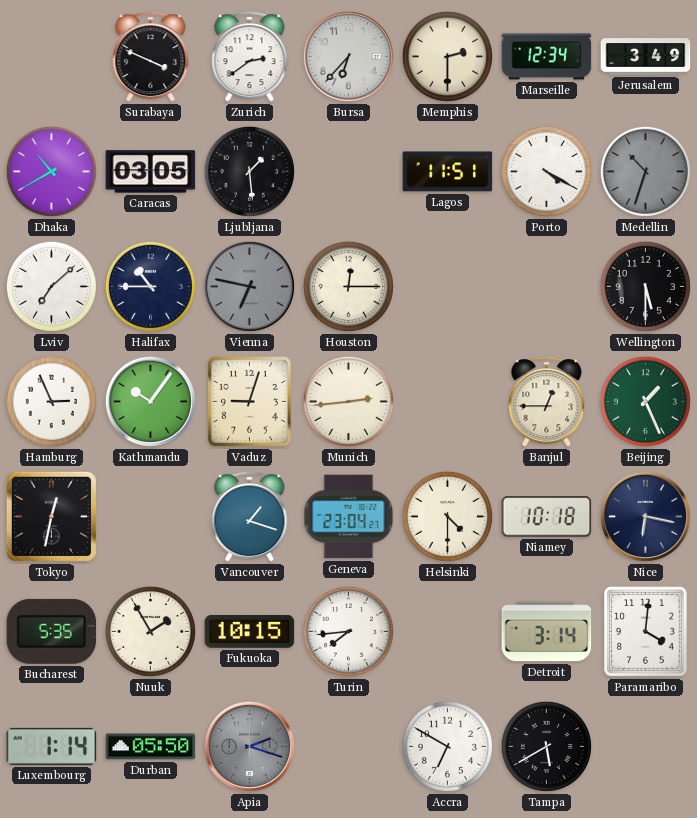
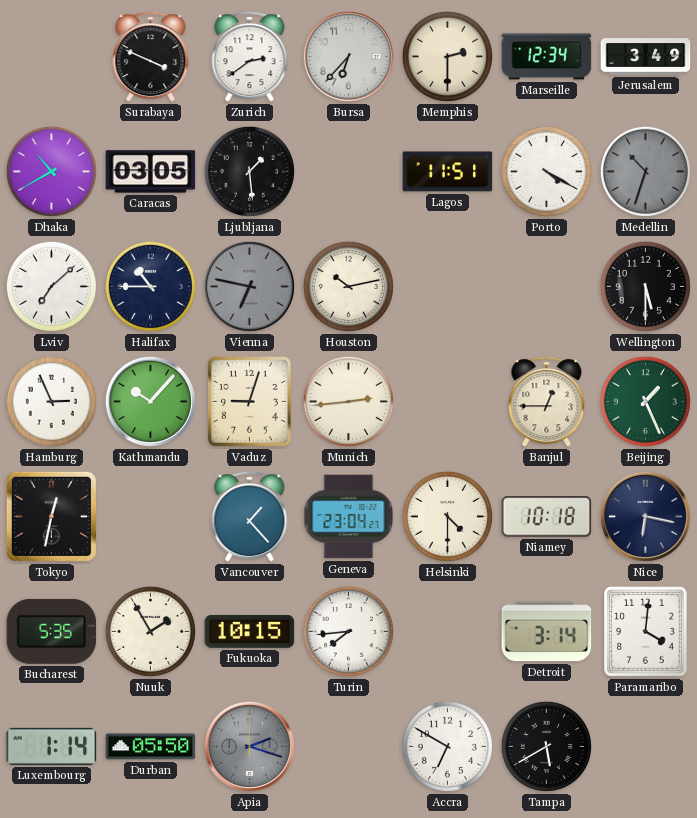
Houston: 12:15 -> 10:13 (348, 286)
Kathmandu: 10:06 -> 10:07 (150, 401)
Vancouver: 1:18 -> 1:23 (250, 517)
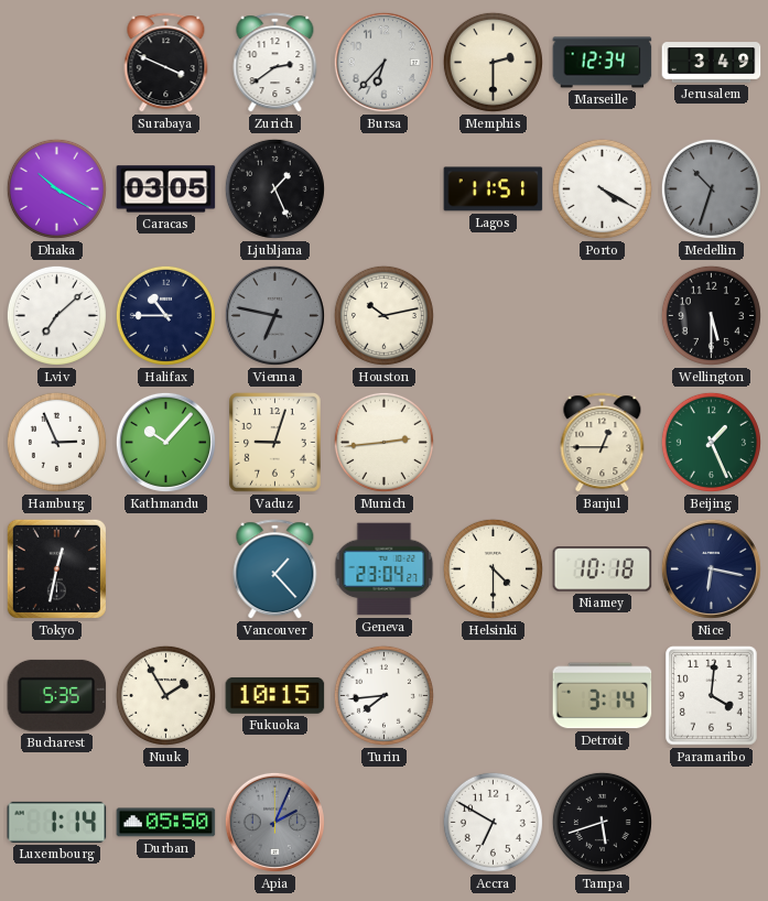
Dhaka: 10:40 -> 10:20 (56, 188)
Ljubljana: 1:29 -> 1:26 (274, 188)
Apia: 2:18 -> 2:04 (274, 822)
Tampa: 5:40 -> 5:42 (602, 822)
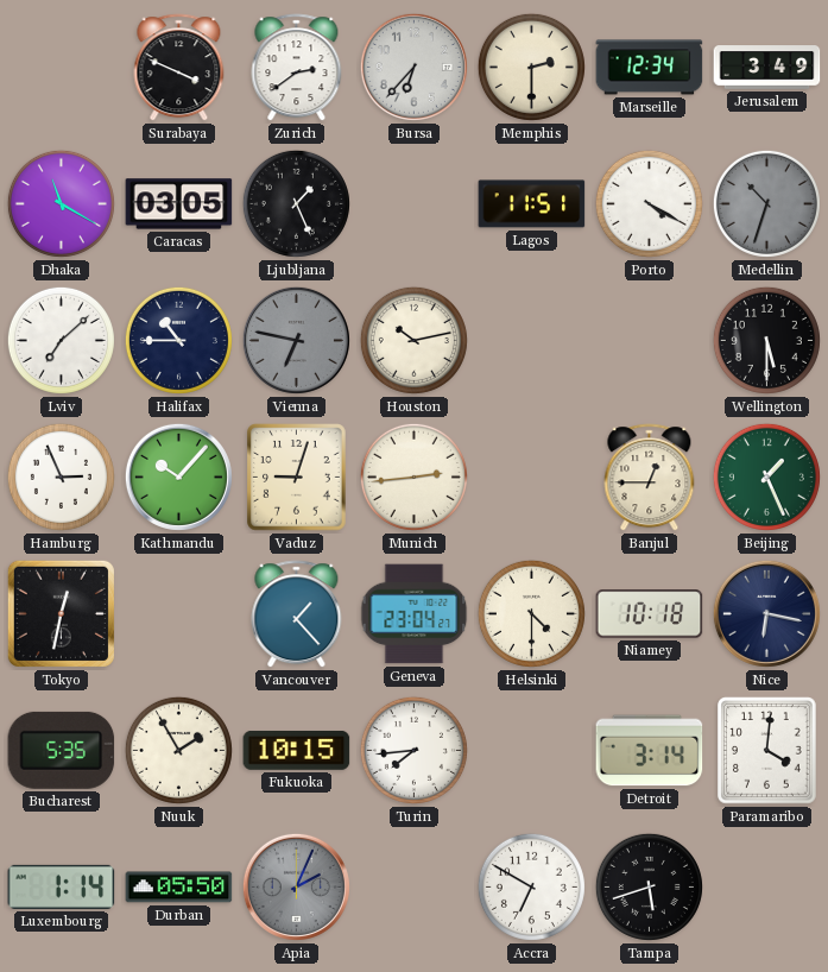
Dhaka: 10:20 -> 11:20 (61, 203)
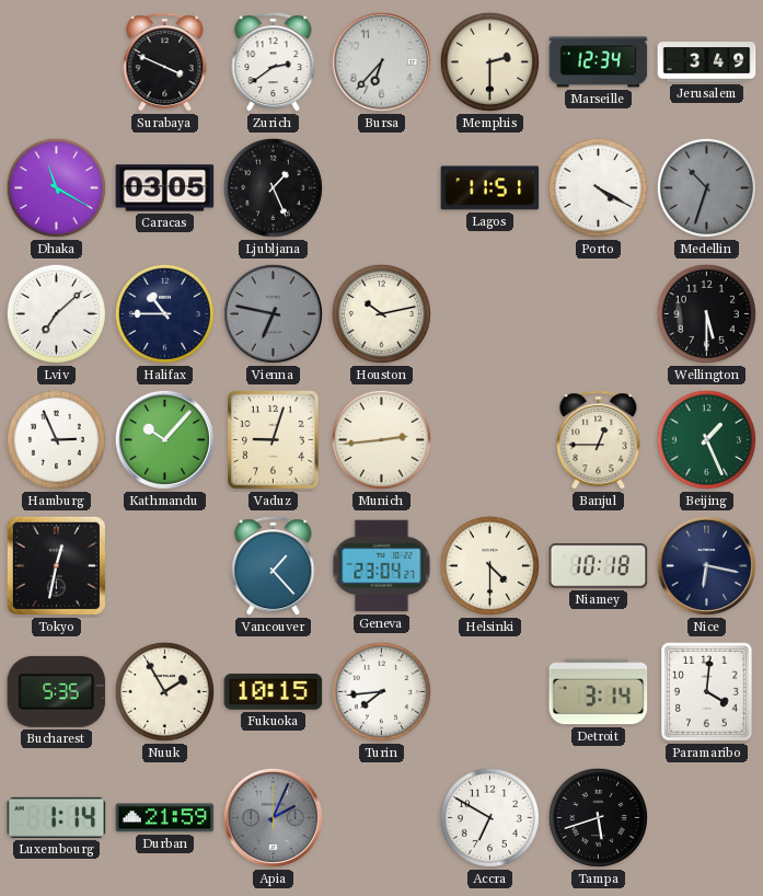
Durban: 05:50 -> 21:59 (165, 818)
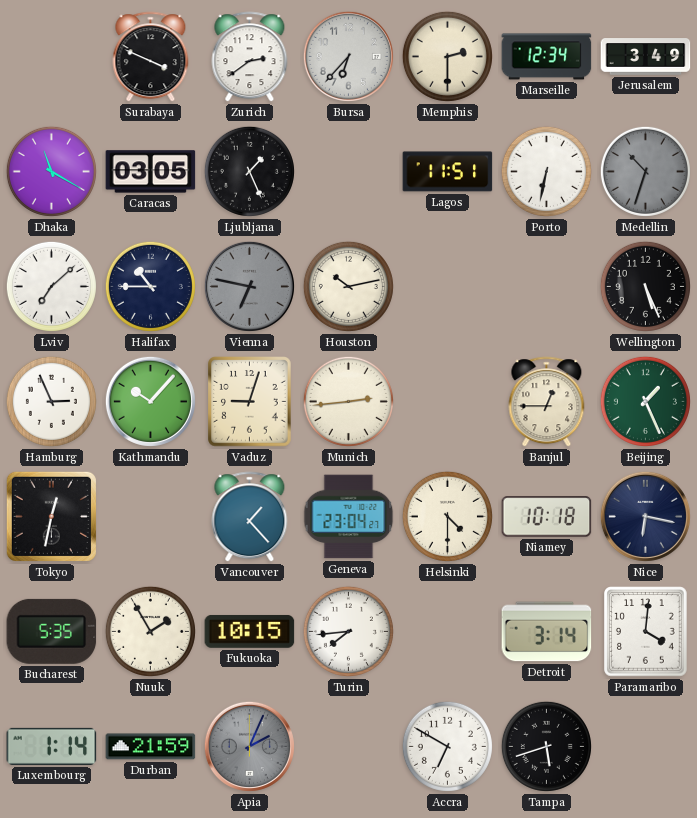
Porto: 4:20 -> 6:32 (546, 171)
Wellington: 5:30 -> 5:26 (645, 286)
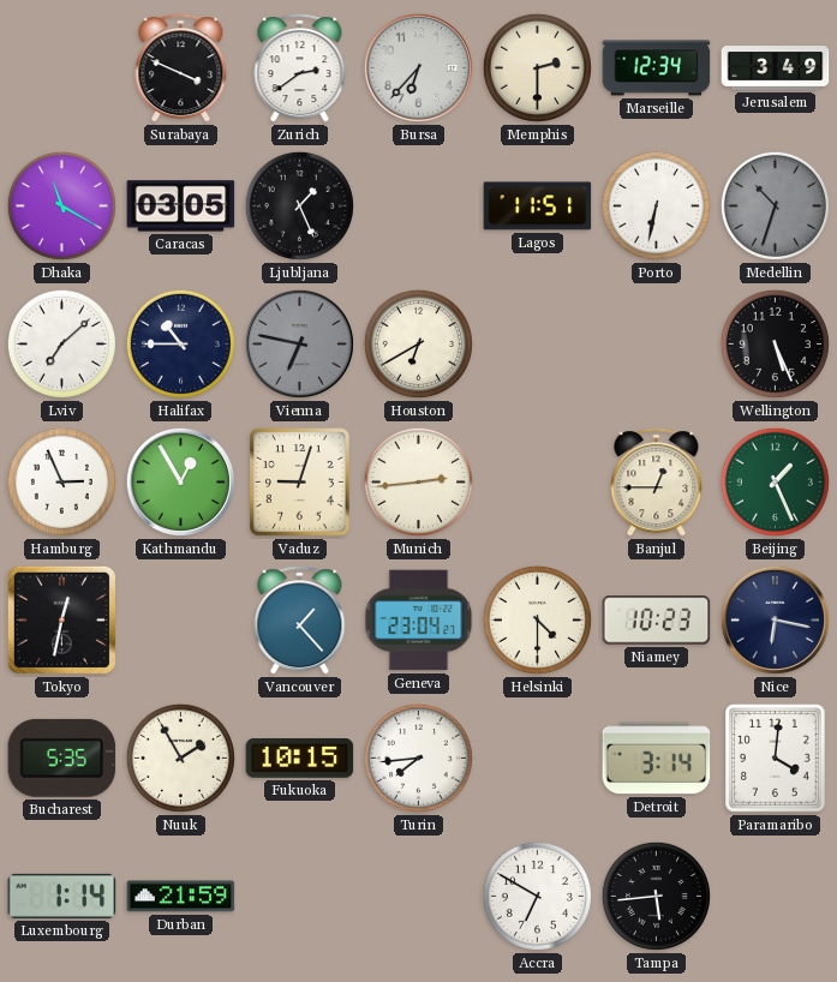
Houston: 10:13 -> 6:40 (418, 343)
Kathmandu: 10:07 -> 12:55 (180, 481)
Niamey: 10:18 -> 10:23 (657, 621)
Apia: 2:04 -> none (249, 746)
Tampa: 5:42 -> 5:44 (656, 896)
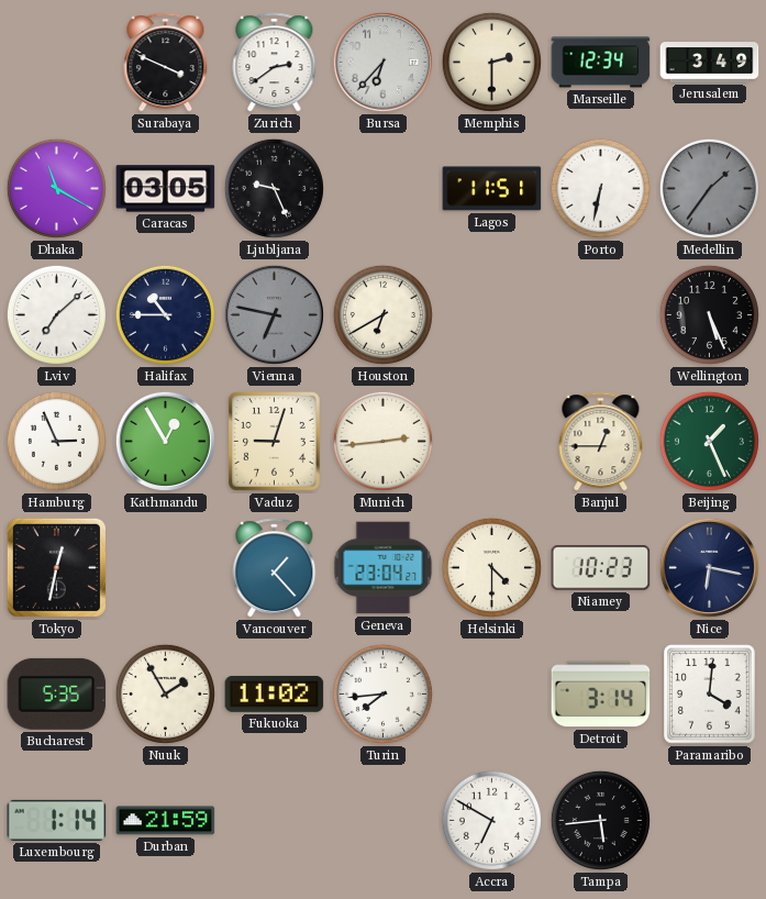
Ljubljana: 1:26 -> 9:26 (274, 188)
Medellin: 10:33 -> 1:36 (709, 188)
Fukuoka: 10:15 -> 11:02 (275, 695)
